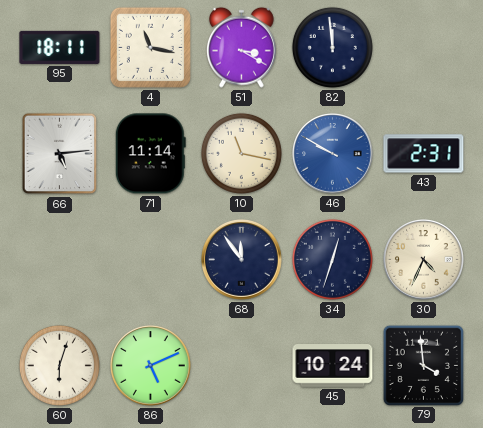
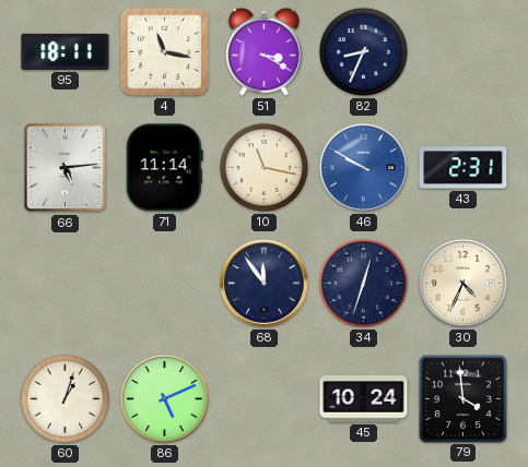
82: 11:59 -> 8:34 (363, 51)
60: 6:03 -> 1:03 (64, 398)
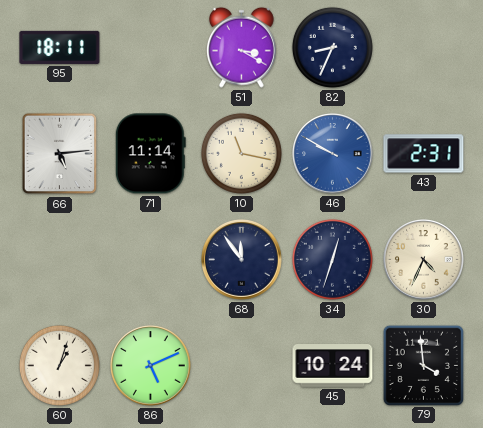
4: 11:17 -> none (164, 51)
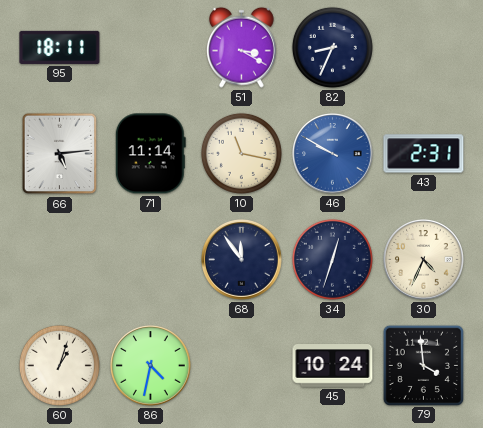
86: 5:11 -> 4:32 (151, 366)
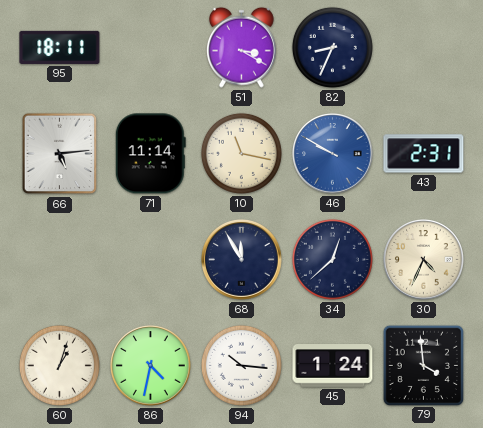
68: 11:54 -> 11:55 (242, 260)
34: 12:33 -> 12:38 (332, 259)
94: none -> 10:16 (241, 365)
45: 10:24 -> 1:24 (333, 366)
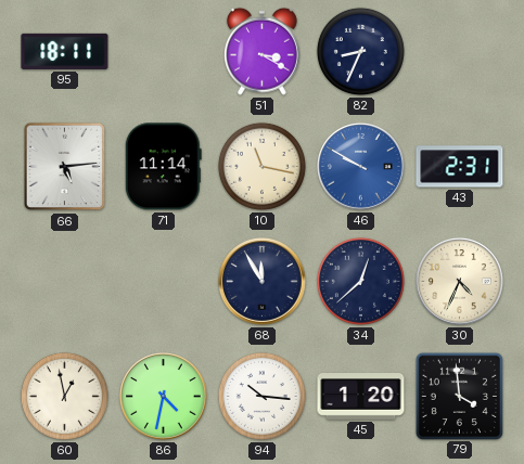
60: 1:03 -> 12:58 (64, 396)
45: 1:24 -> 1:20 (361, 397)
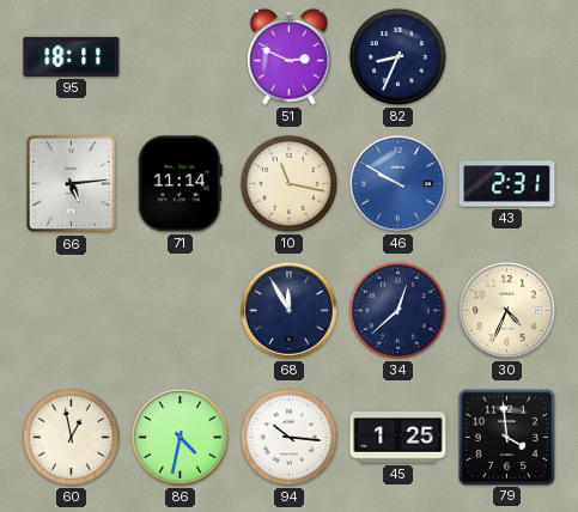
51: 3:20 -> 2:49 (288, 56)
45: 1:20 -> 1:25 (398, 438)
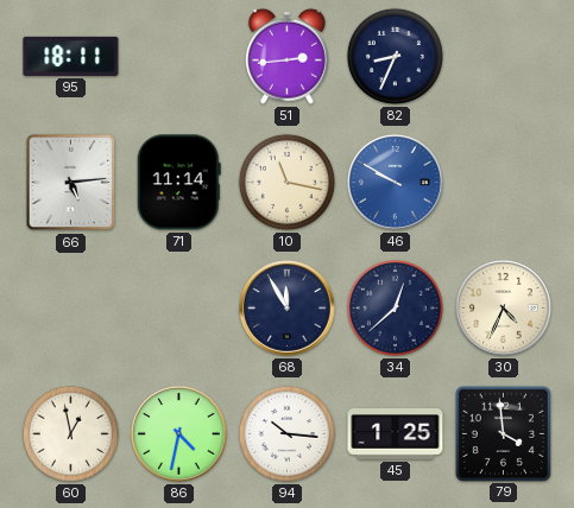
51: 2:49 -> 2:44 (286, 56)
43: 2:31 -> none (507, 184)
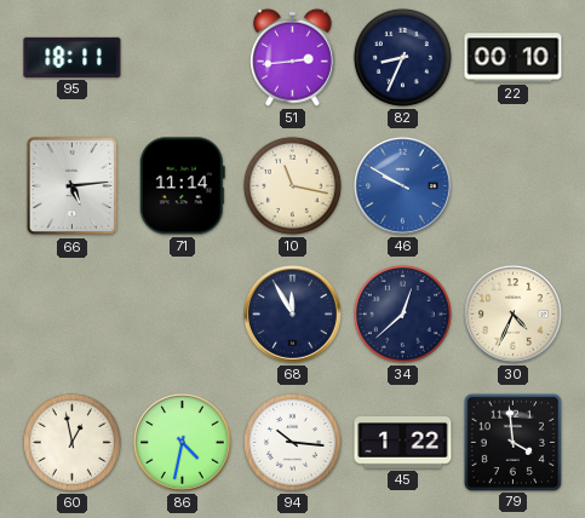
22: none -> 00:10 (514, 58)
45: 1:25 -> 1:22 (403, 443)
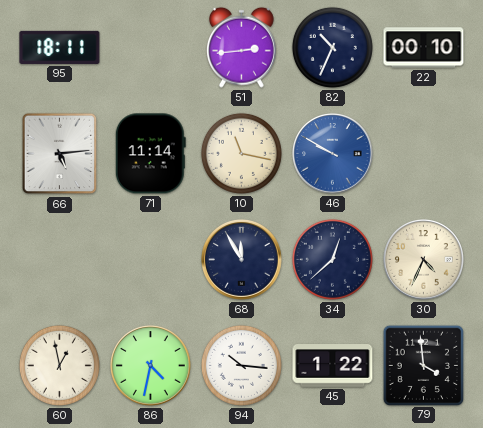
82: 8:34 -> 10:34 (332, 47)
